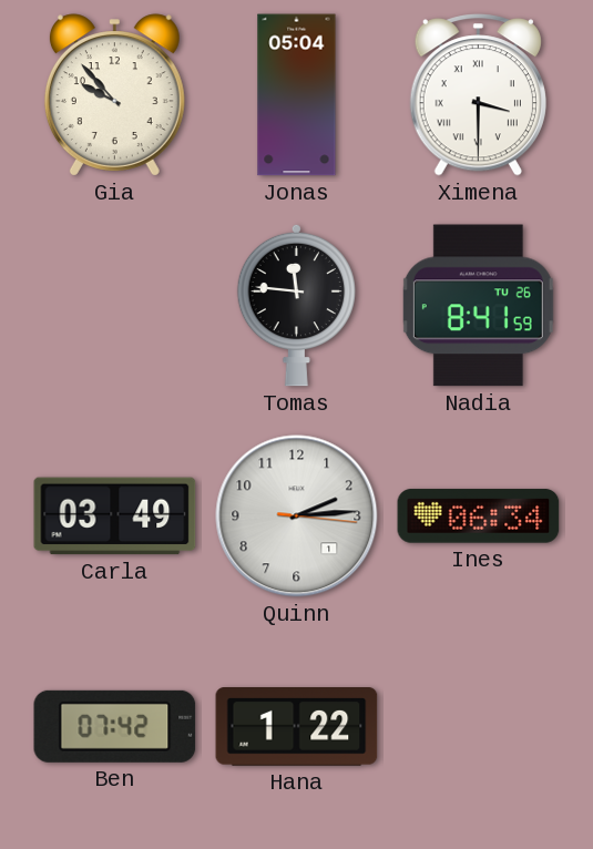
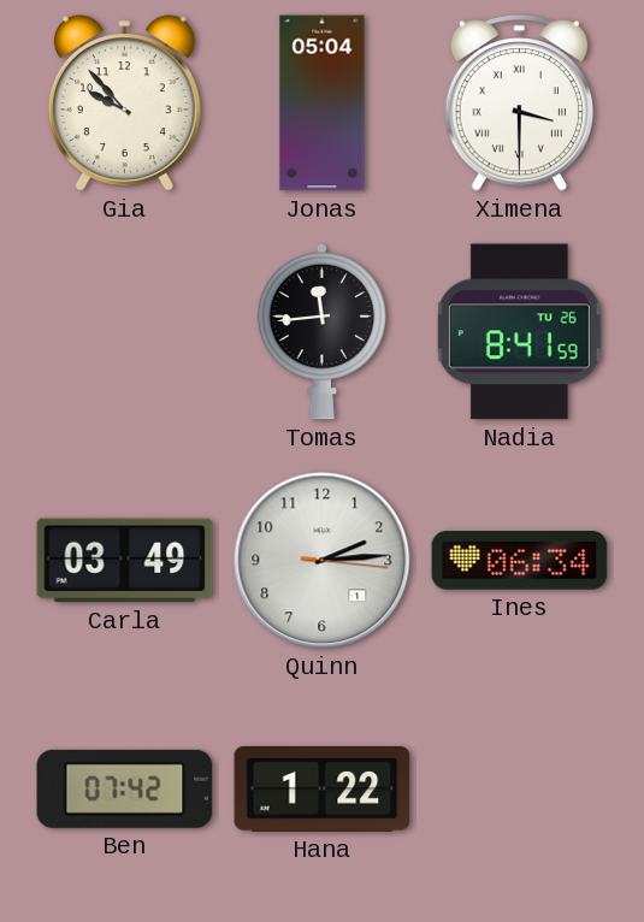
Tomas: 11:46 -> 11:44 (321, 331)
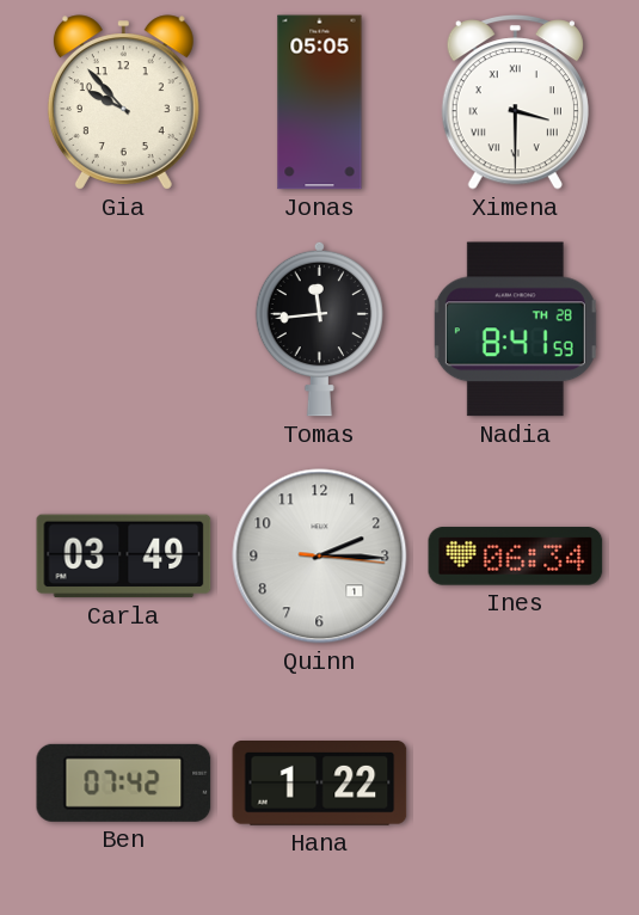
Jonas: 05:04 -> 05:05 (320, 103)
Nadia date: TU 26 -> TH 28 (515, 330)
Quinn: 2:14 -> 2:15 (320, 557)
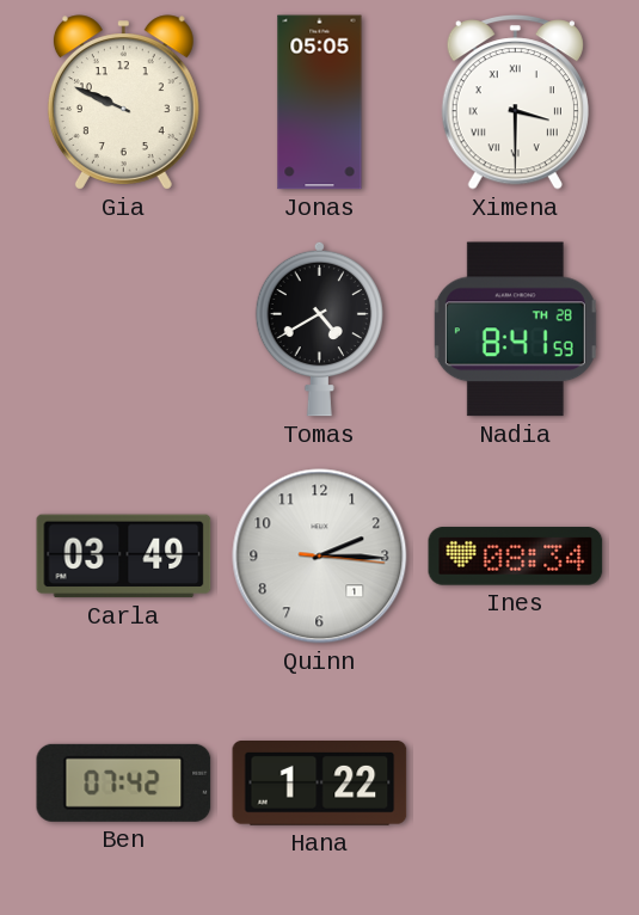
Gia: 9:53 -> 9:49 (123, 103)
Tomas: 11:44 -> 4:40 (319, 328)
Ines: 06:34 -> 08:34 (516, 557)
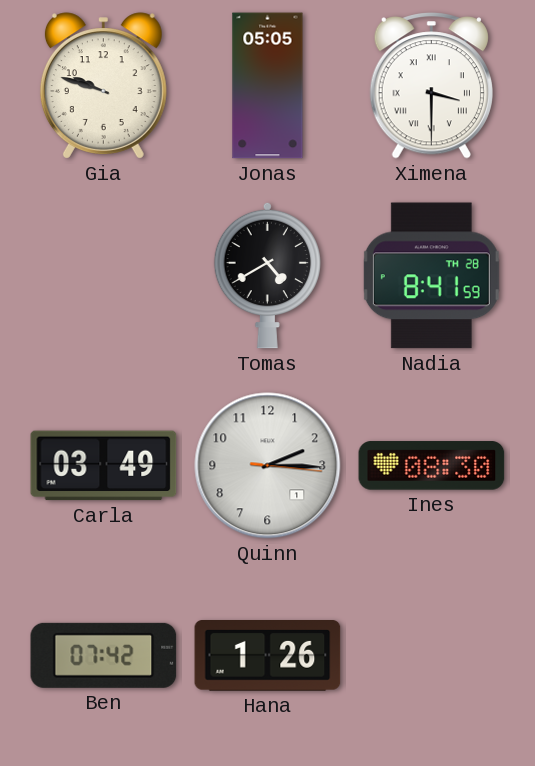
Gia: 9:49 -> 9:48 (103, 86)
Ines: 08:34 -> 08:30 (432, 466)
Hana: 1:22 -> 1:26 (268, 656)
